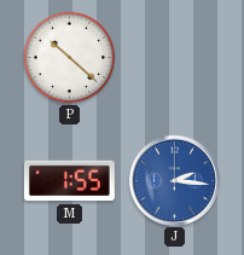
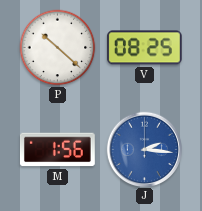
V: none -> 08:25 (144, 48)
M: 1:55 -> 1:56 (58, 150)
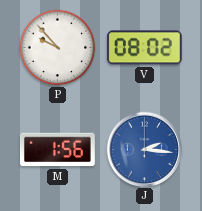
P: 10:22 -> 9:53 (58, 48)
V: 08:25 -> 08:02 (144, 48)
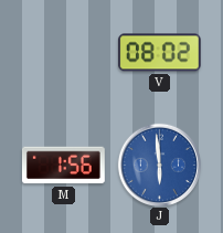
P: 9:53 -> none (58, 48)
J: 2:16 -> 5:59 (159, 165)
